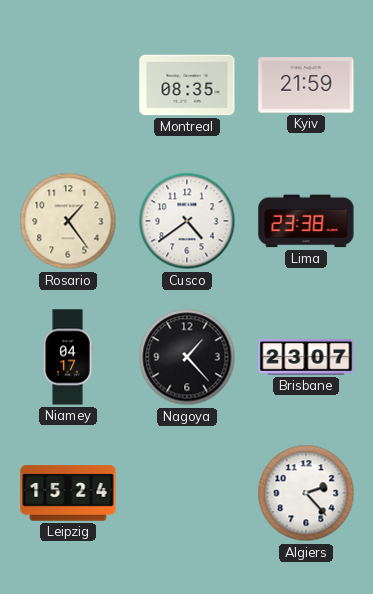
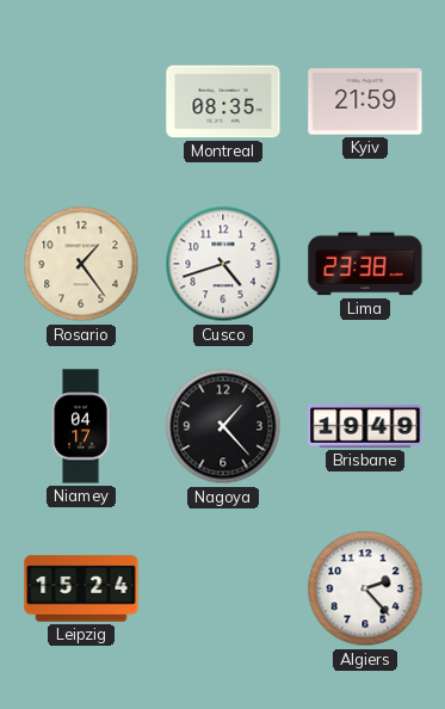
Cusco: 4:39 -> 4:42 (223, 264)
Brisbane: 23:07 -> 19:49 (365, 427)
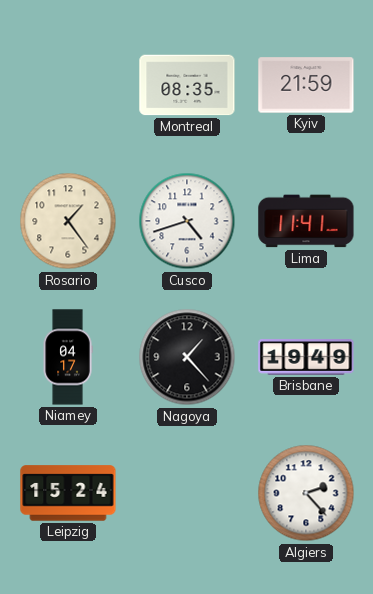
Lima: 23:38 -> 11:41 (306, 221)
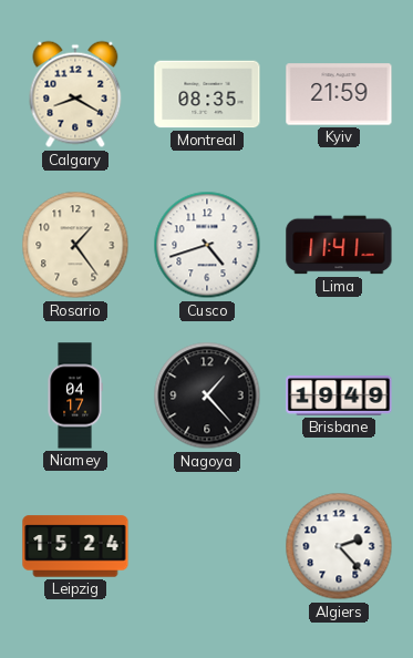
Calgary: none -> 8:20 (75, 94)
